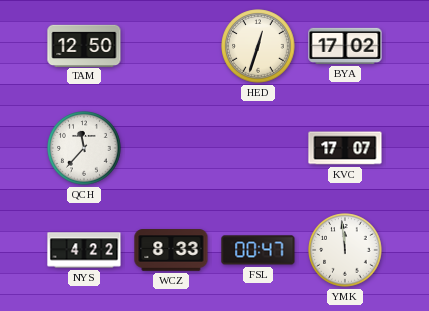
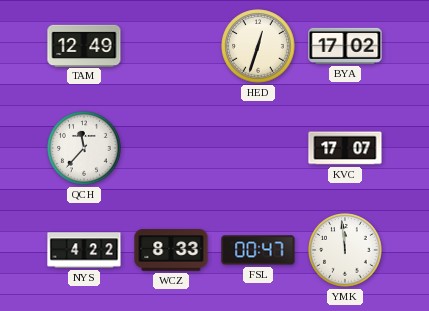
TAM: 12:50 -> 12:49 (84, 45)
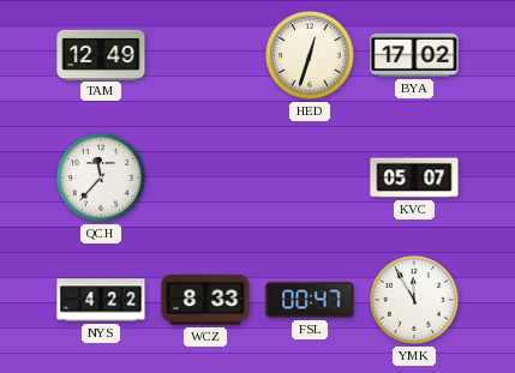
KVC: 17:07 -> 05:07 (414, 178)
YMK: 11:59 -> 11:55 (414, 300)
